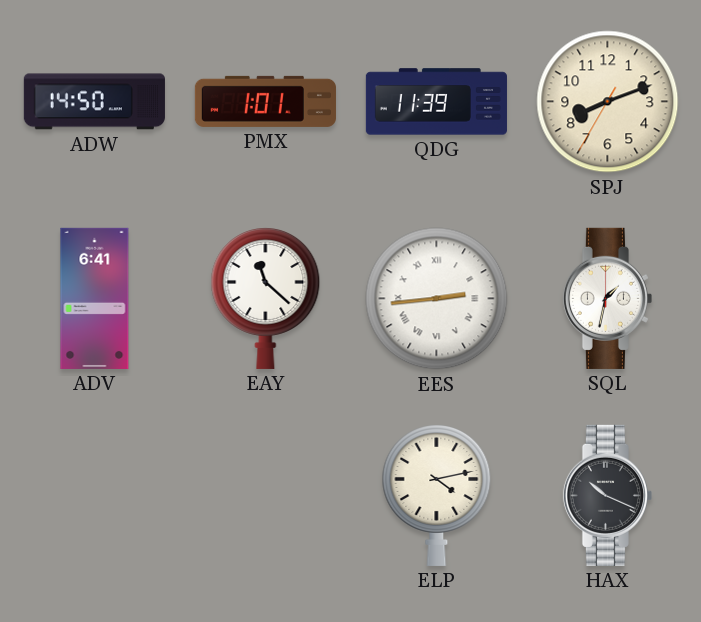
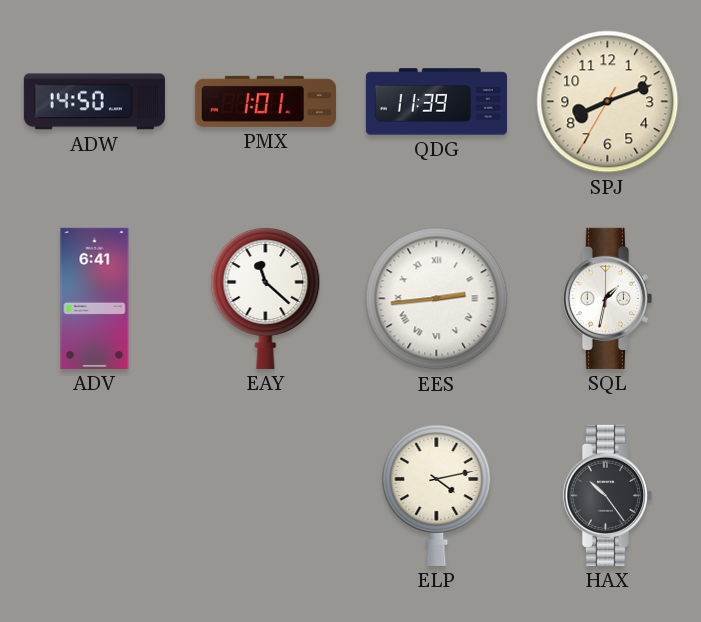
HAX: 10:19 -> 10:24 (607, 495)
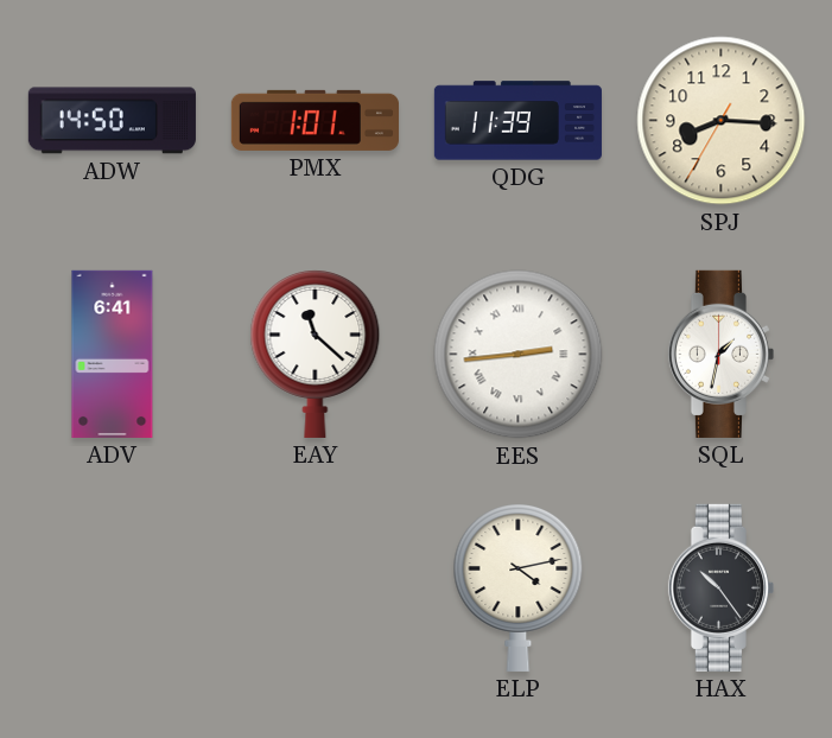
SPJ: 8:11 -> 8:15 (722, 121)
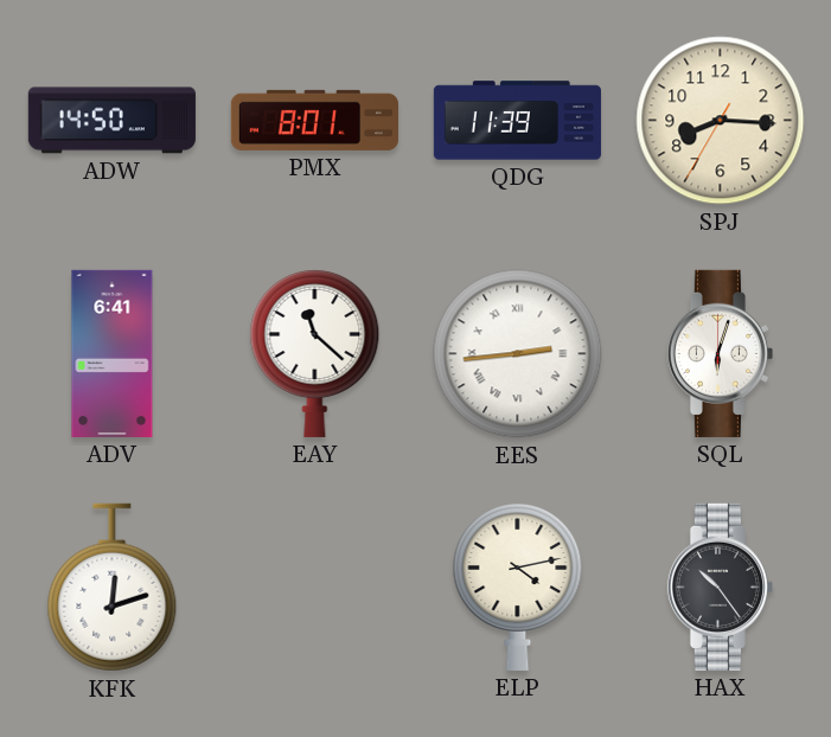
PMX: 1:01 -> 8:01 (314, 120)
SQL: 1:32 -> 6:03 (720, 353)
KFK: none -> 12:12 (113, 588)
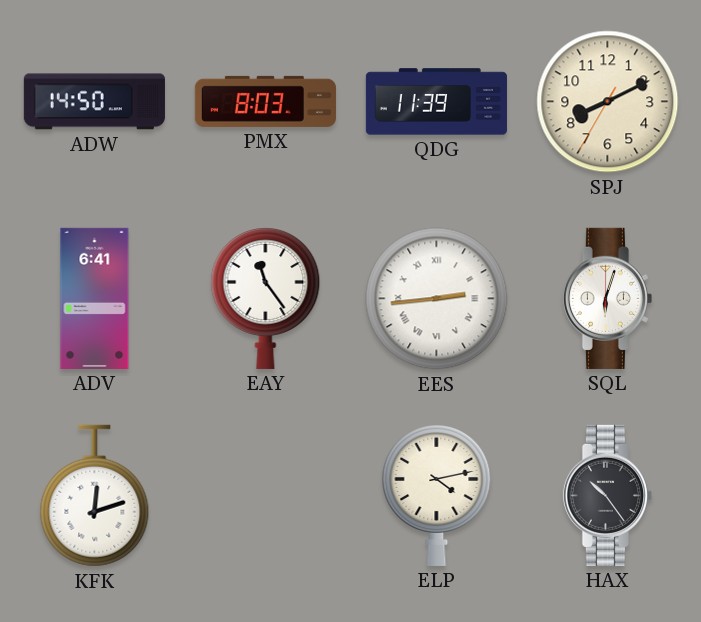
PMX: 8:01 -> 8:03 (265, 101)
SPJ: 8:15 -> 8:10 (608, 102)
EAY: 11:22 -> 11:24 (266, 299)
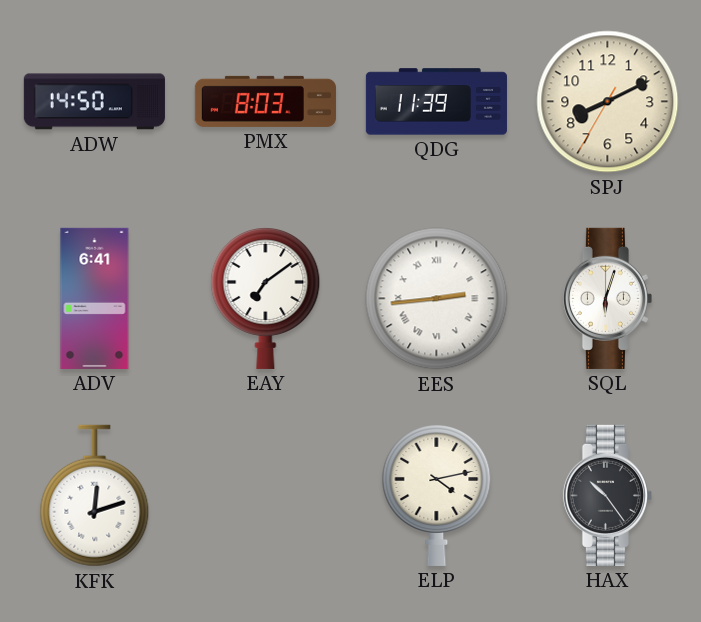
EAY: 11:24 -> 7:09 (266, 299)
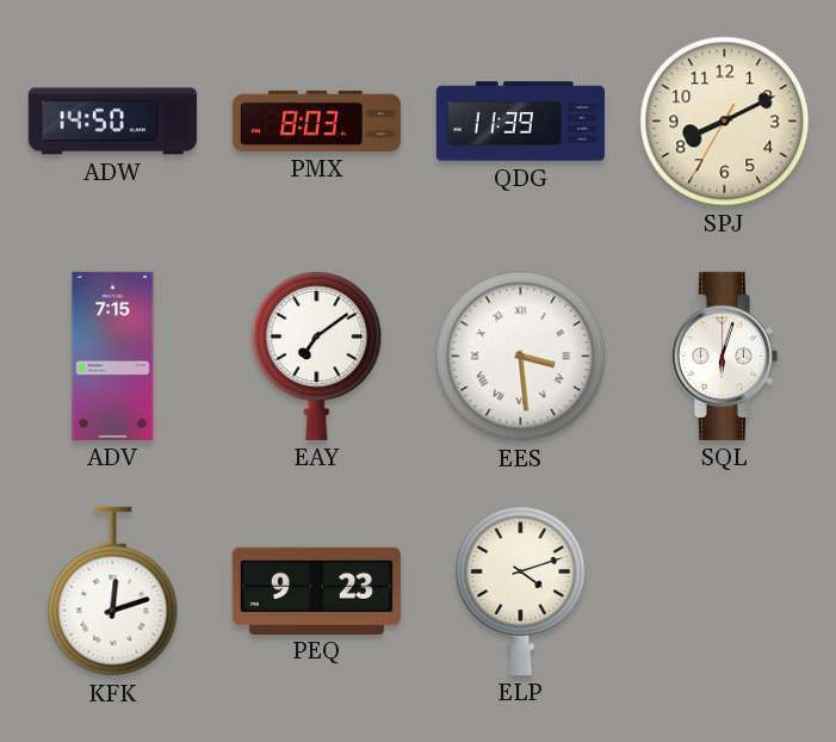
ADV: 6:41 -> 7:15 (113, 355)
EES: 2:44 -> 3:29 (521, 357)
PEQ: none -> 9:23 (316, 590)
ELP: 4:13 -> 4:12 (521, 592)
HAX: 10:24 -> none (607, 495)
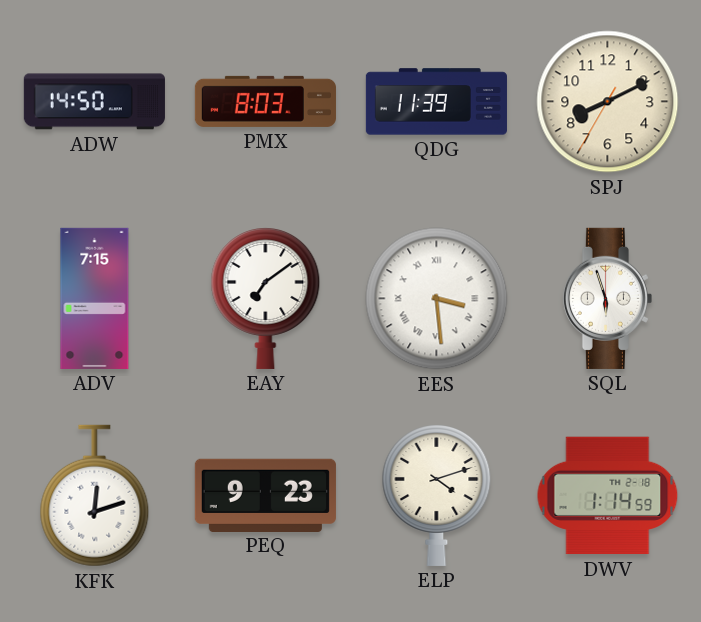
SQL: 6:03 -> 5:57 (607, 298)
DWV: none -> 1:14 (608, 496)
